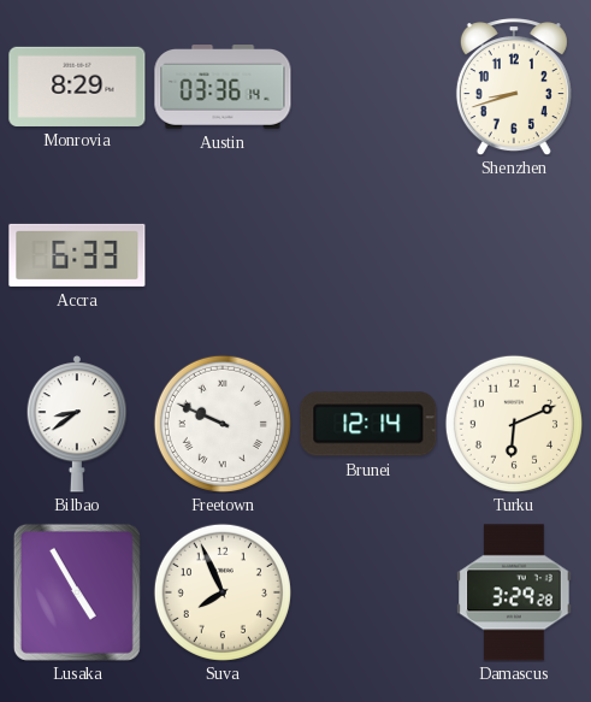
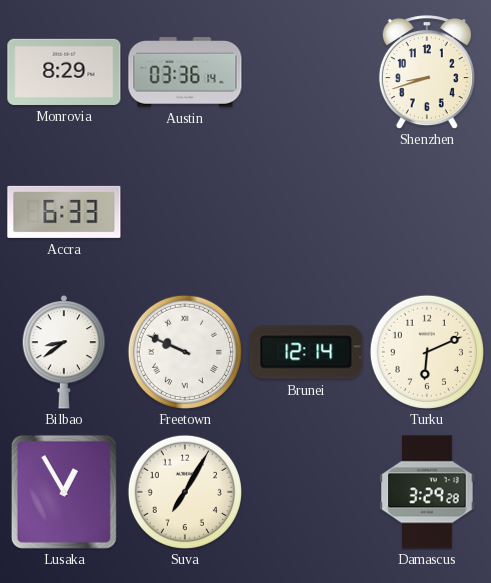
Lusaka: 4:55 -> 12:55 (64, 492)
Suva: 7:56 -> 7:05 (185, 492)
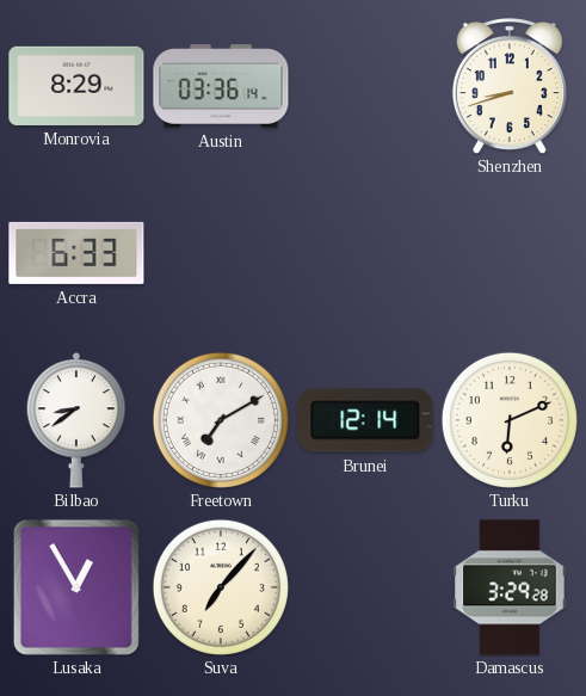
Freetown: 9:49 -> 7:10 (221, 420)
Suva: 7:05 -> 7:07 (221, 587)
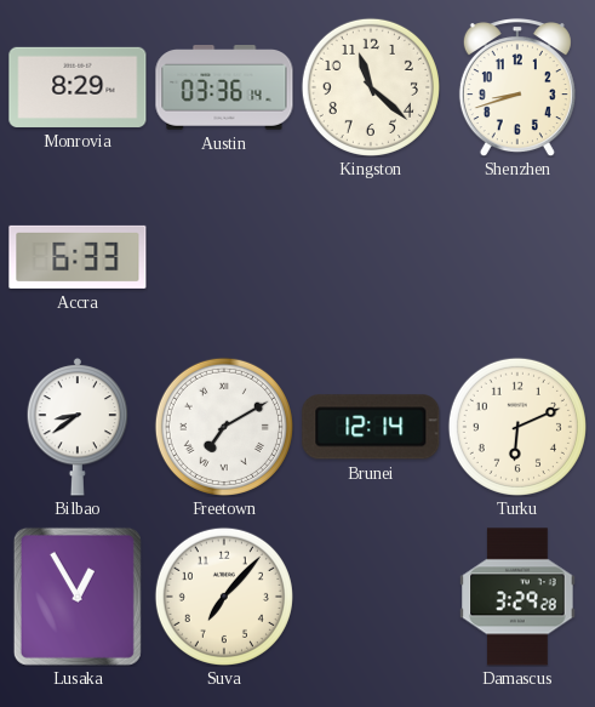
Kingston: none -> 11:22 (371, 87)
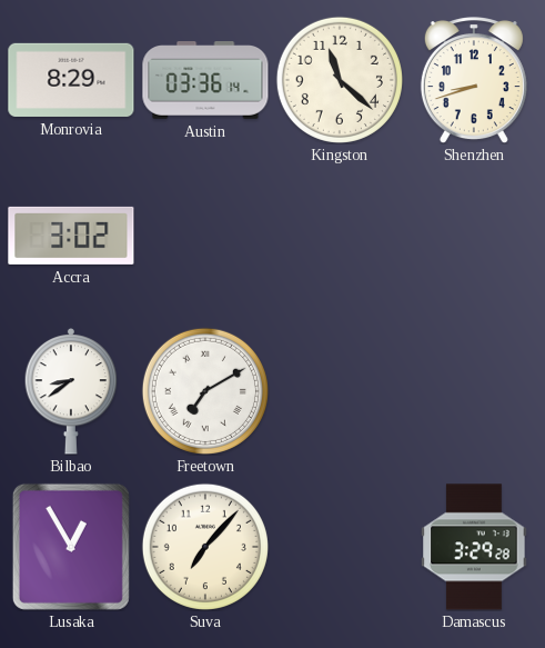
Accra: 6:33 -> 3:02 (71, 236)
Brunei: 12:14 -> none (371, 427)
Turku: 6:11 -> none (517, 427)
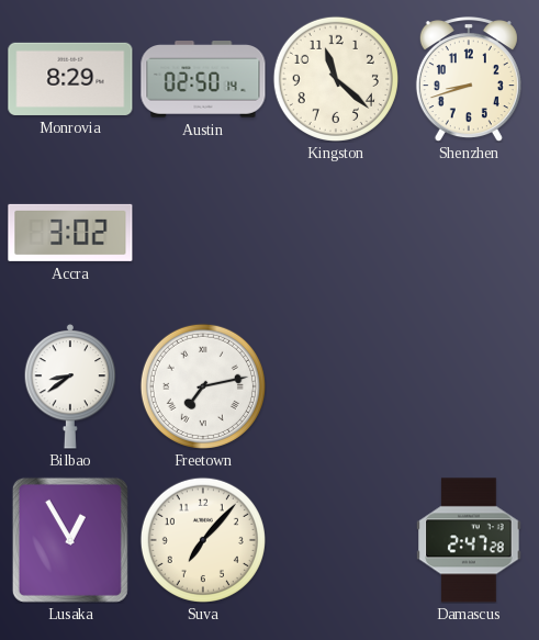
Austin: 03:36 -> 02:50 (203, 79)
Freetown: 7:10 -> 7:13 (203, 386)
Damascus: 3:29 -> 2:47 (469, 540)
